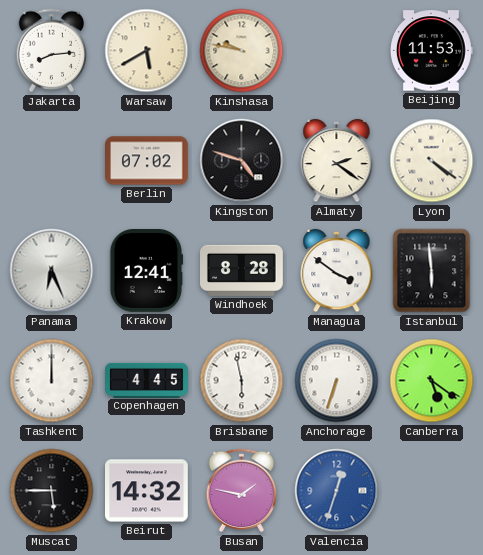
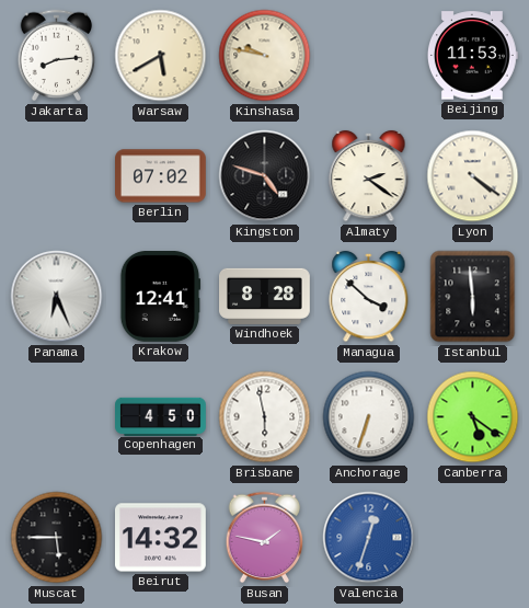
Managua: 3:51 -> 3:52 (369, 297)
Tashkent: 12:00 -> none (52, 381)
Copenhagen: 4:45 -> 4:50 (161, 416)
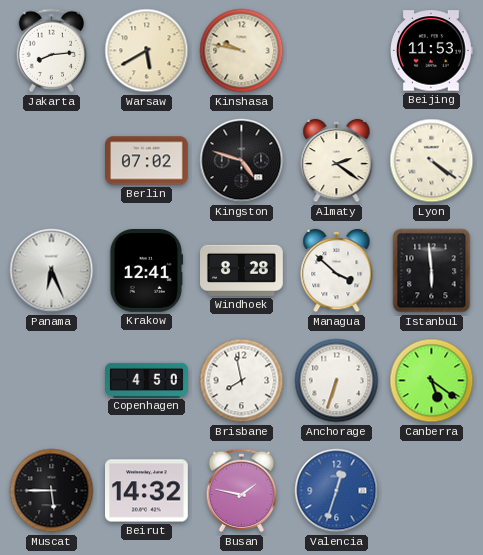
Brisbane: 5:58 -> 7:58 (242, 381)
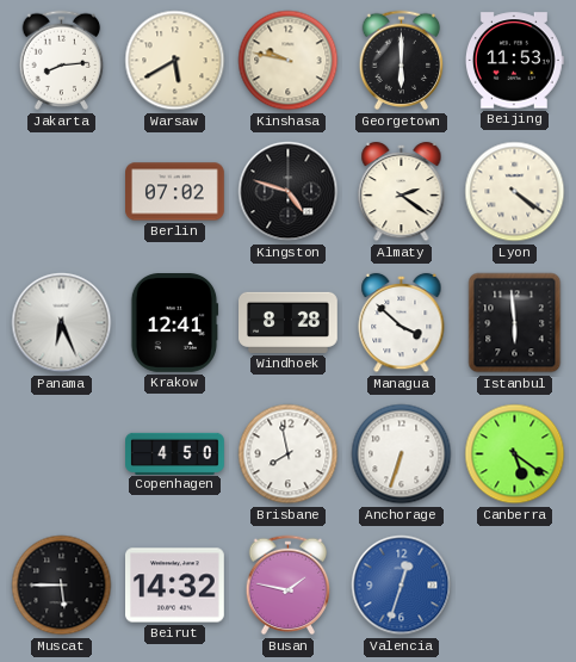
Georgetown: none -> 6:00 (402, 61)
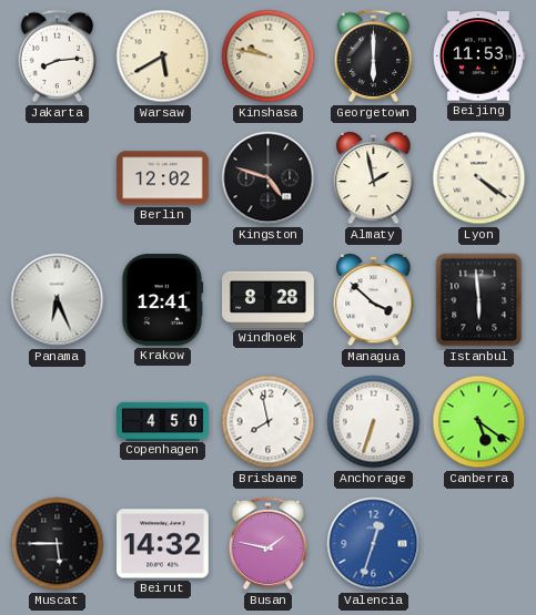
Berlin: 07:02 -> 12:02 (163, 178)
Almaty: 2:21 -> 1:58 (374, 178)
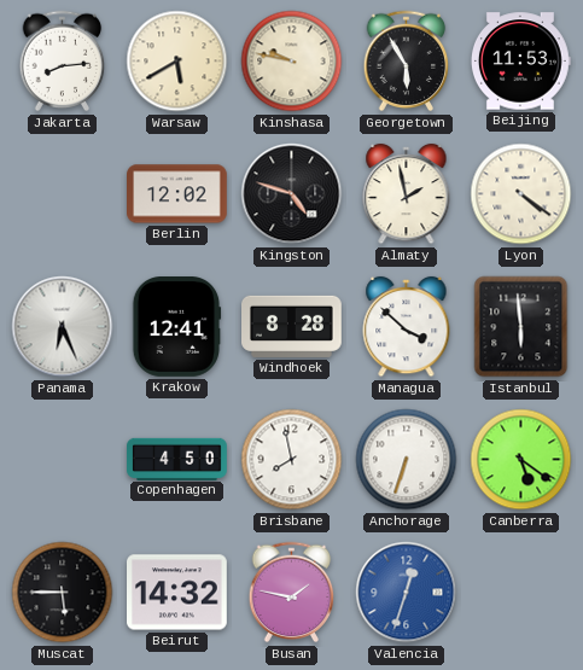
Georgetown: 6:00 -> 5:55 (407, 62)
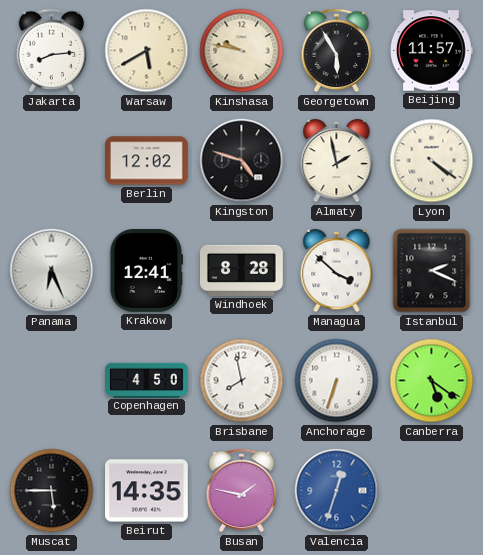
Beijing: 11:53 -> 11:57 (431, 51)
Istanbul: 5:59 -> 2:19 (432, 271)
Beirut: 14:32 -> 14:35 (147, 491)
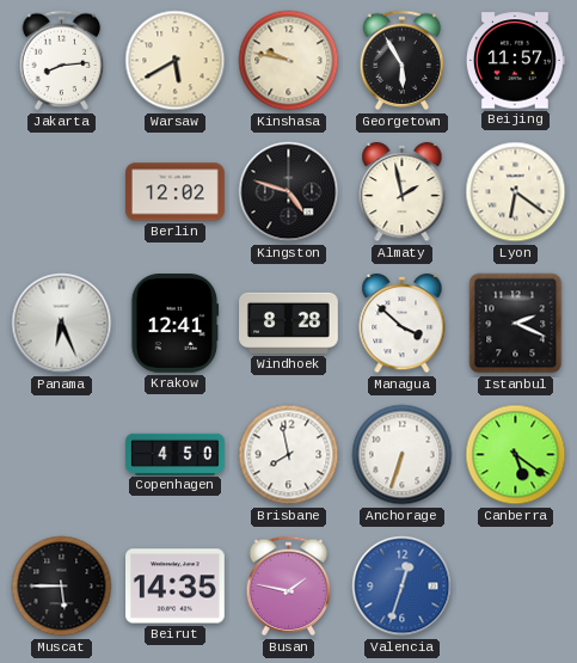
Lyon: 4:21 -> 6:21 (516, 192)
